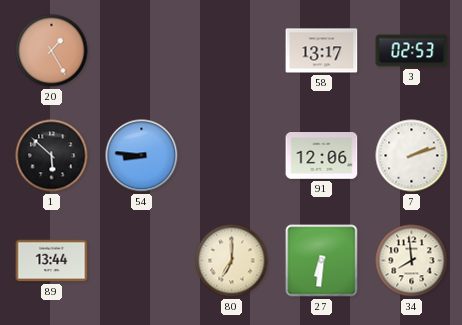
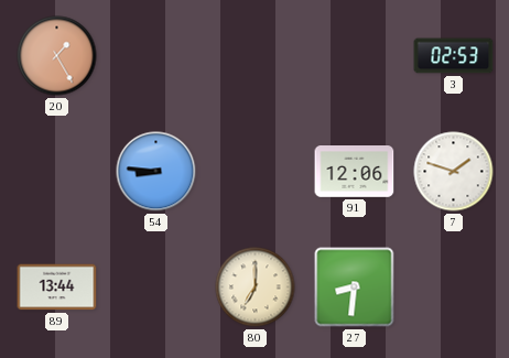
58: 13:17 -> none (322, 51)
1: 5:52 -> none (52, 156)
7: 2:12 -> 1:48 (454, 172)
27: 6:31 -> 8:31 (355, 288)
34: 7:59 -> none (412, 261)
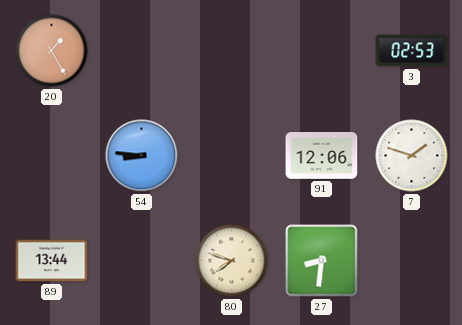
80: 7:00 -> 7:48 (232, 261)
